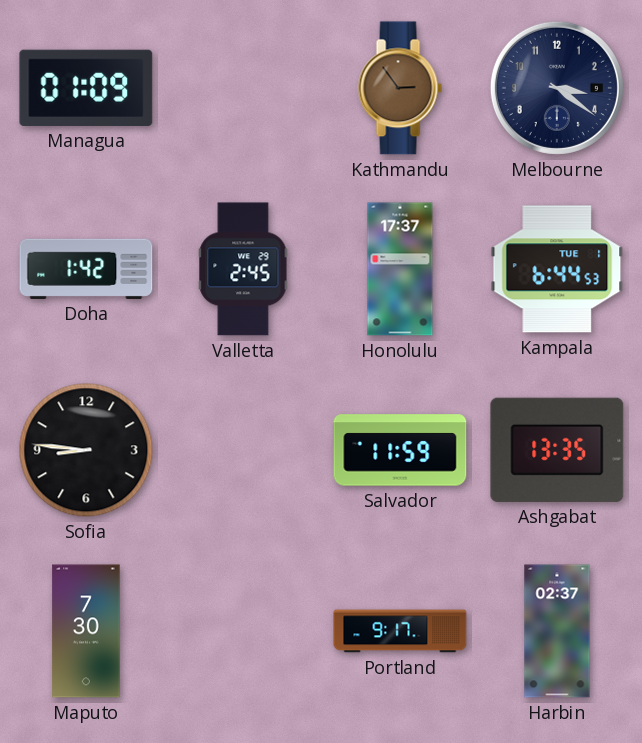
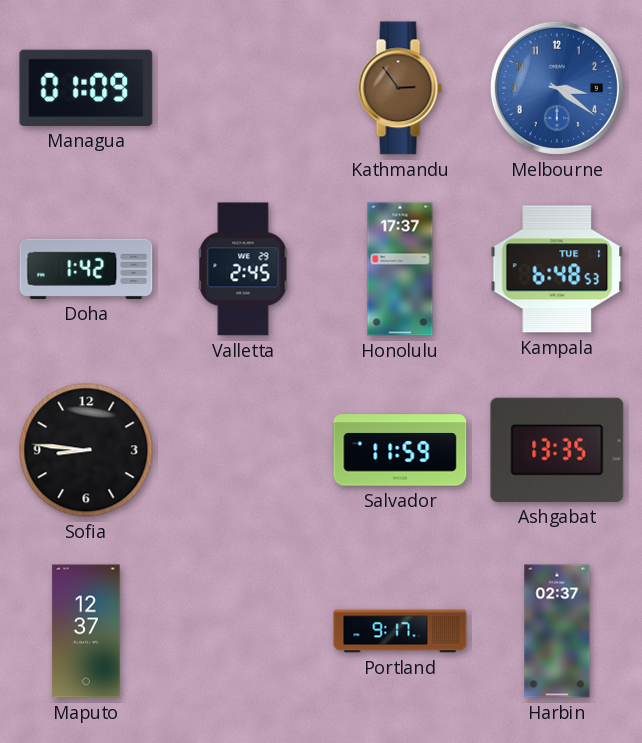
Melbourne dial: navy -> blue (557, 88)
Kampala: 6:44 -> 6:48 (557, 269)
Maputo: 7:30 -> 12:37 (86, 631)
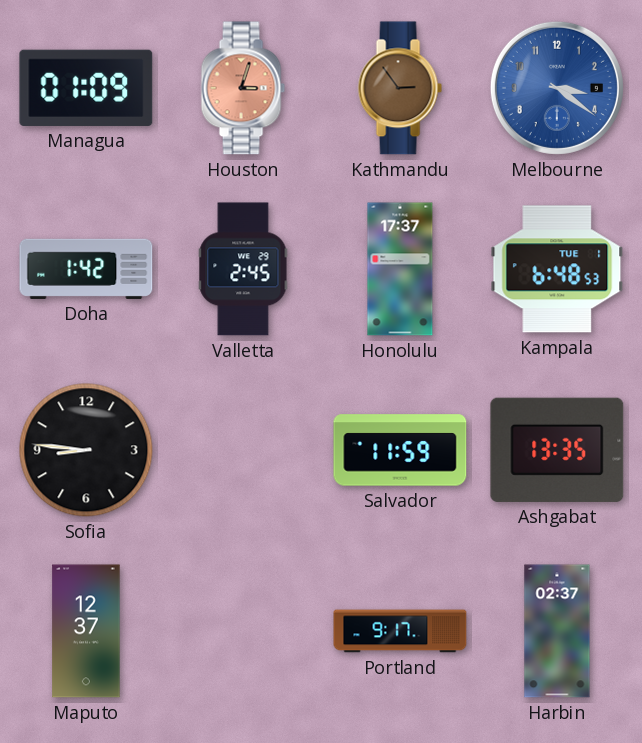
Houston: none -> 3:03 (243, 88)
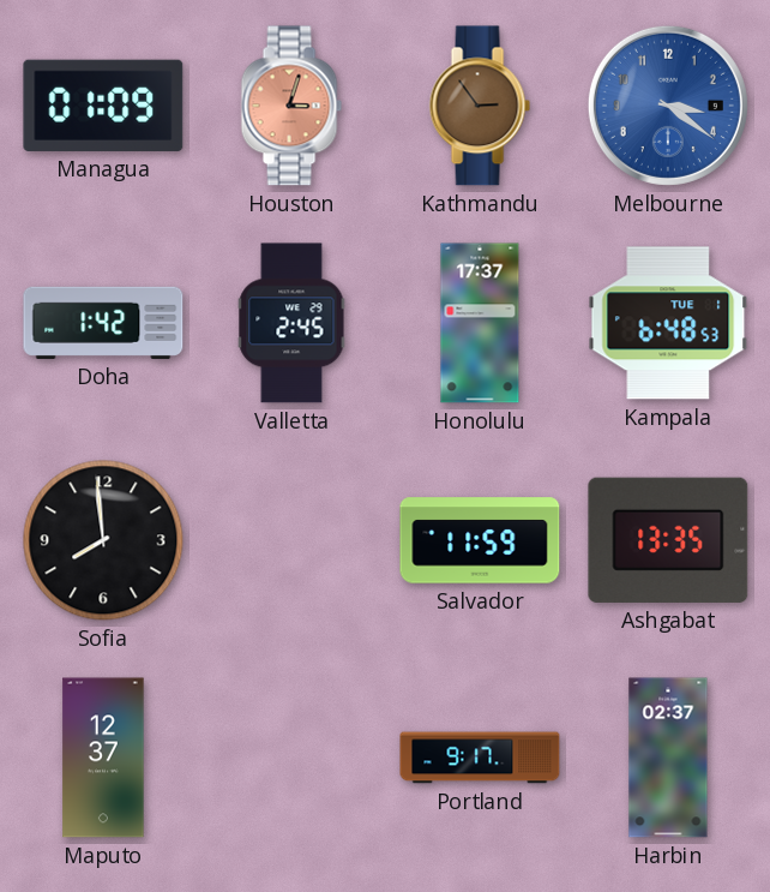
Sofia: 8:46 -> 7:59 (103, 540)
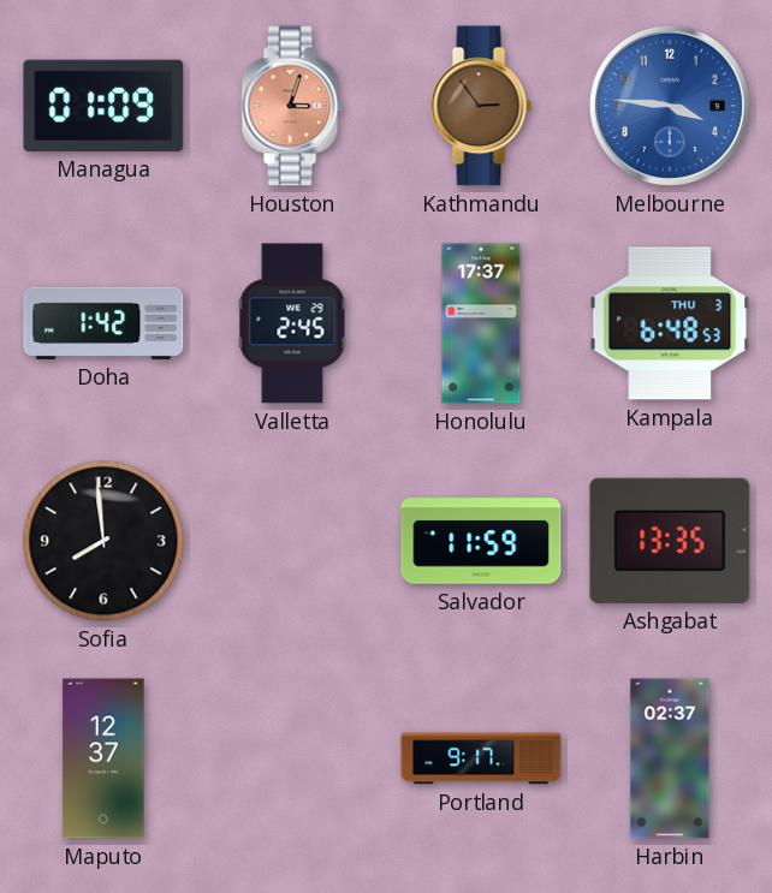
Melbourne: 3:21 -> 3:46 (670, 106)
Kampala date: TUE 1 -> THU 3 (670, 323)
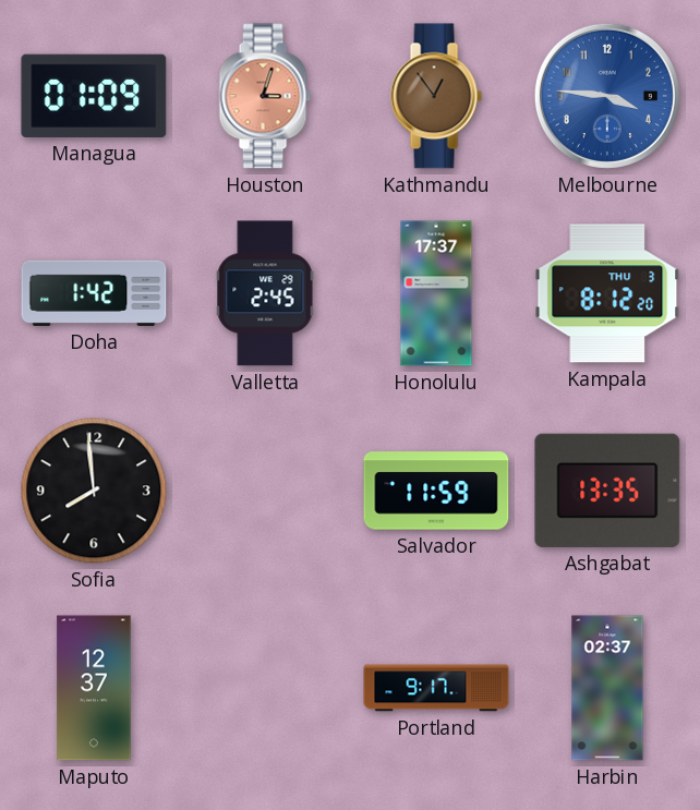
Kathmandu: 2:54 -> 12:54 (436, 96)
Kampala: 6:48 -> 8:12 (607, 293)
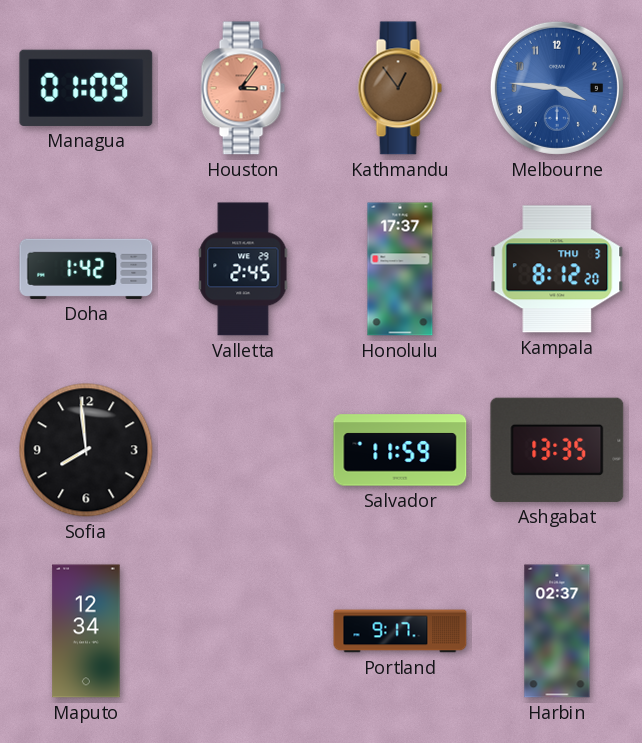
Houston: 3:03 -> 3:06 (243, 88)
Maputo: 12:37 -> 12:34 (86, 631)
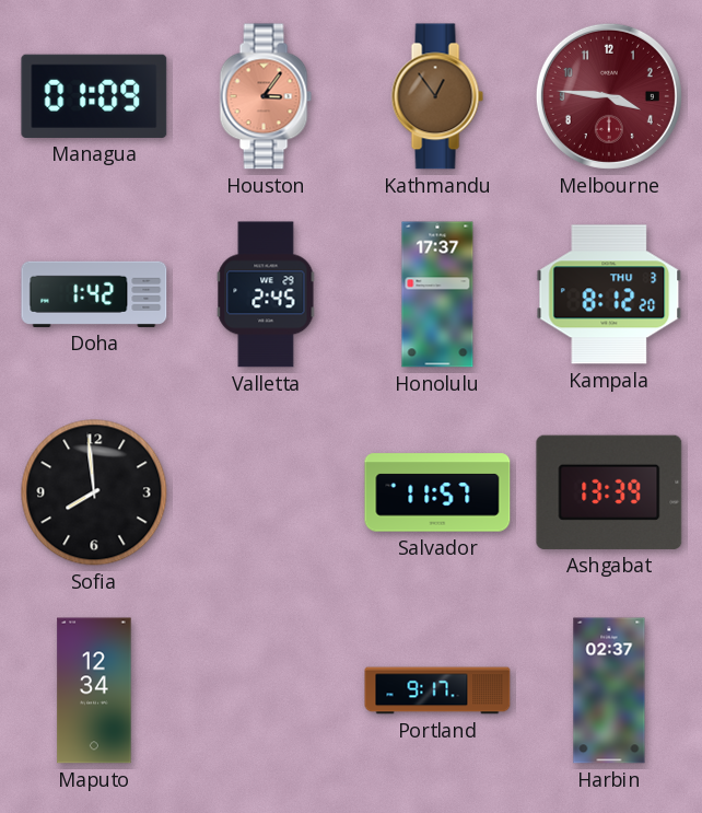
Melbourne dial: blue -> burgundy (609, 96)
Salvador: 11:59 -> 11:57 (437, 492)
Ashgabat: 13:35 -> 13:39 (609, 492)
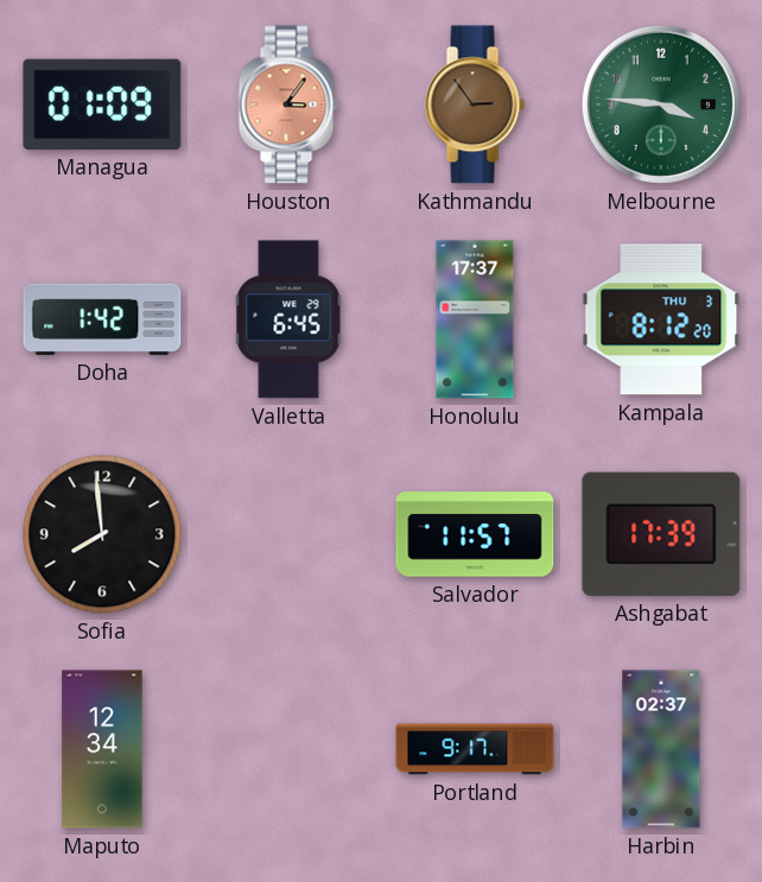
Kathmandu: 12:54 -> 2:54 (475, 104)
Melbourne dial: burgundy -> green (661, 104)
Valletta: 2:45 -> 6:45 (288, 319)
Ashgabat: 13:39 -> 17:39 (661, 534)
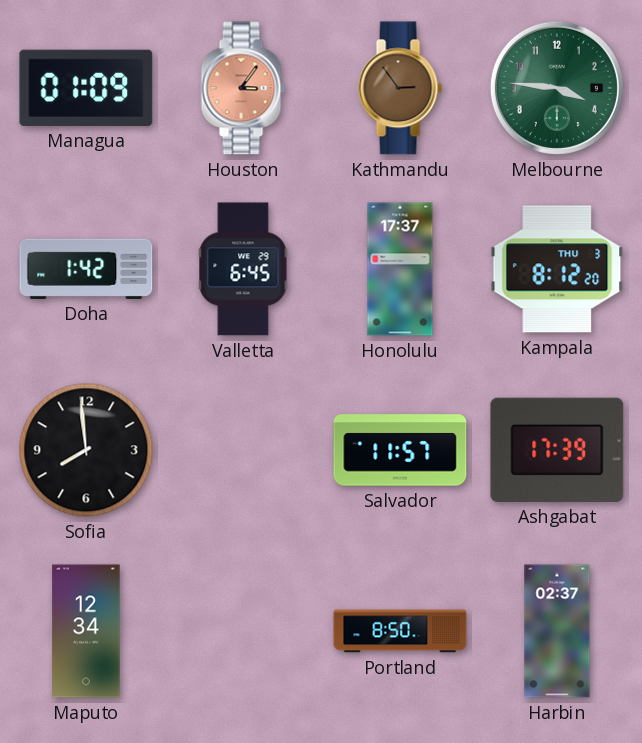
Portland: 9:17 -> 8:50 (400, 631)
